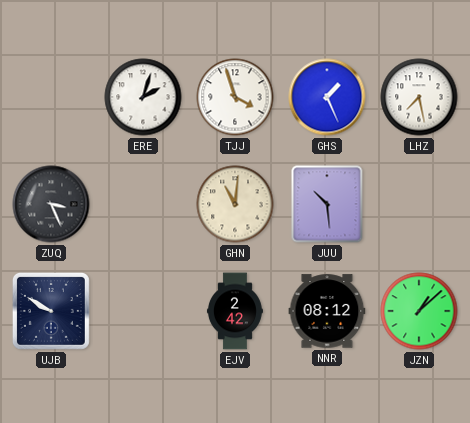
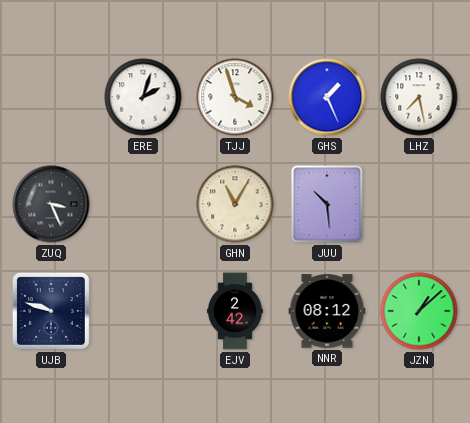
GHN: 11:01 -> 11:05 (235, 204)
UJB: 9:50 -> 9:48 (51, 311)
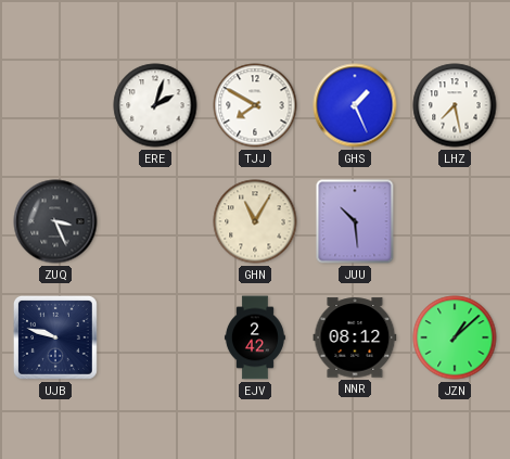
TJJ: 3:57 -> 7:50 (255, 105)
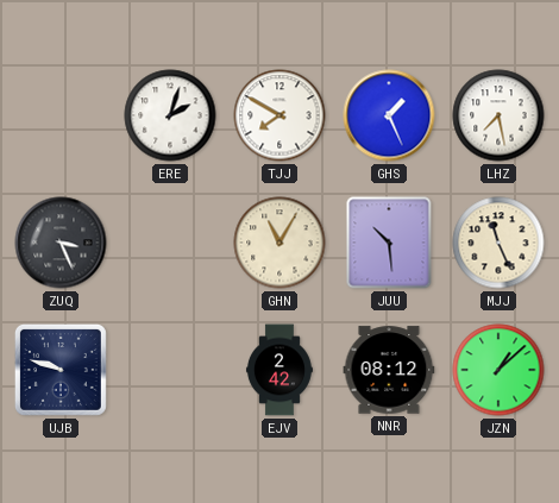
MJJ: none -> 11:26 (498, 243)
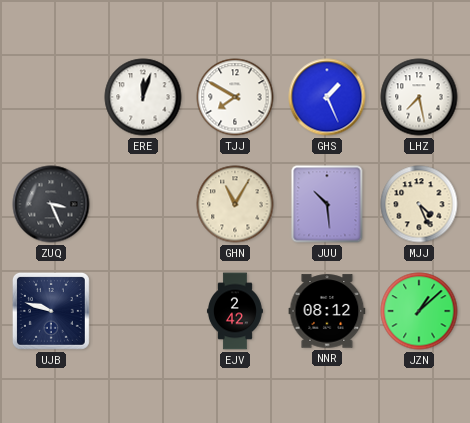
ERE: 2:03 -> 12:03 (143, 97)
MJJ: 11:26 -> 4:26 (419, 204)
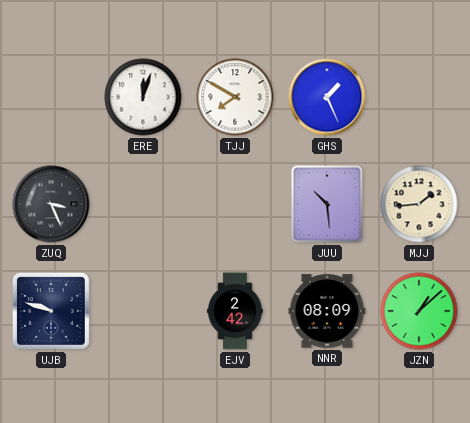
LHZ: 7:28 -> none (419, 97)
GHN: 11:05 -> none (235, 204)
MJJ: 4:26 -> 1:44 (419, 204)
NNR: 08:12 -> 08:09 (327, 311)
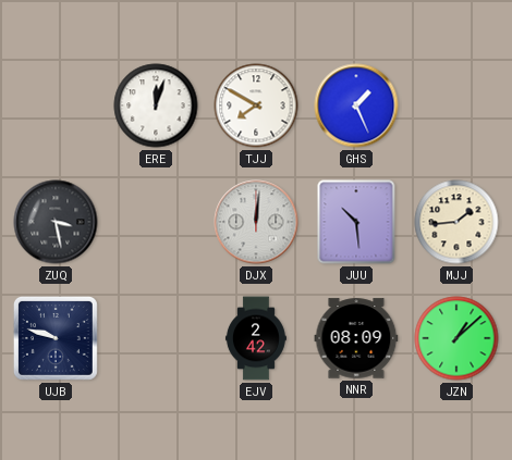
ZUQ: 3:26 -> 3:28 (56, 222)
DJX: none -> 12:01 (256, 222)
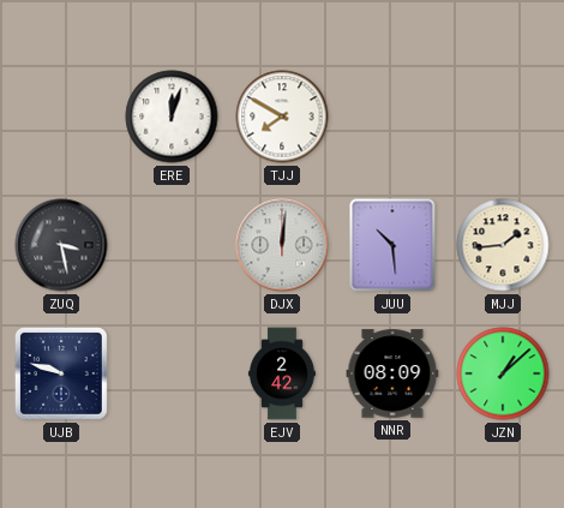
GHS: 1:26 -> none (356, 105)
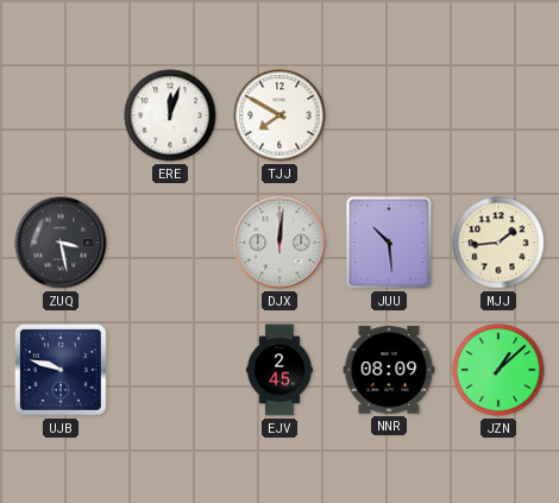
EJV: 2:42 -> 2:45 (279, 370)
